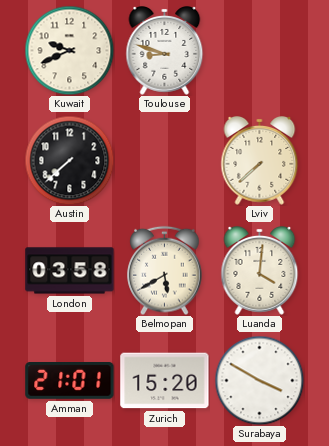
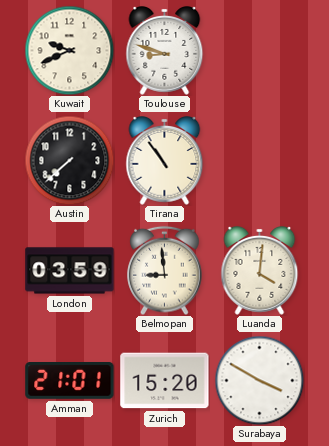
Tirana: none -> 10:54 (165, 161)
Lviv: 7:38 -> none (260, 161)
London: 03:58 -> 03:59 (70, 271)
Belmopan: 5:40 -> 8:59 (165, 270)
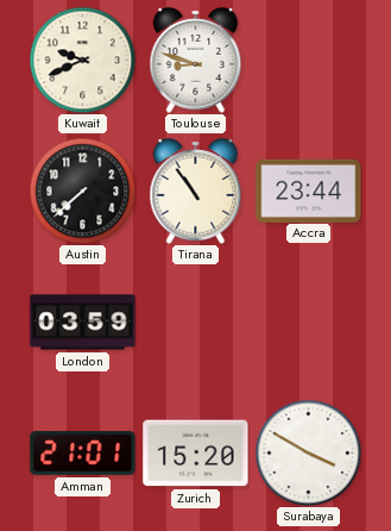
Accra: none -> 23:44 (309, 190)
Belmopan: 8:59 -> none (165, 270)
Luanda: 4:01 -> none (260, 271)
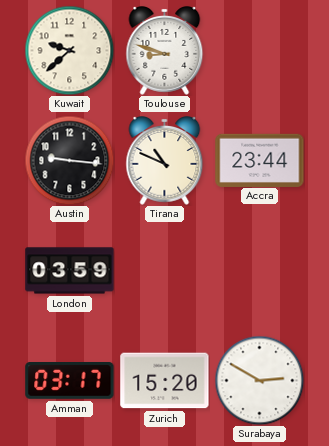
Kuwait: 9:41 -> 9:38 (69, 50)
Austin: 7:38 -> 9:16 (69, 160)
Tirana: 10:54 -> 10:49 (165, 161)
Amman: 21:01 -> 03:17 (70, 381)
Surabaya: 3:50 -> 2:50 (259, 380)
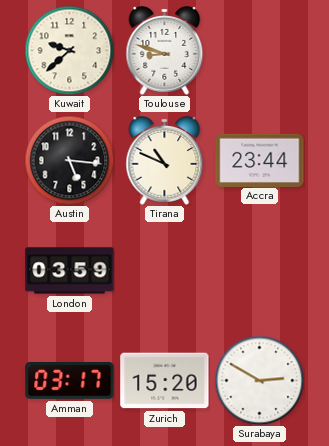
Austin: 9:16 -> 5:16 (69, 160)
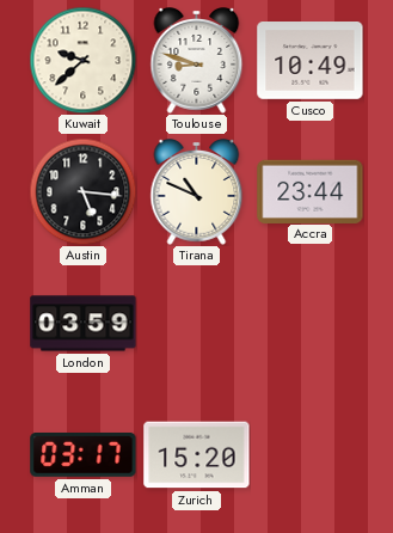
Cusco: none -> 10:49 (311, 61)
Surabaya: 2:50 -> none (259, 380)
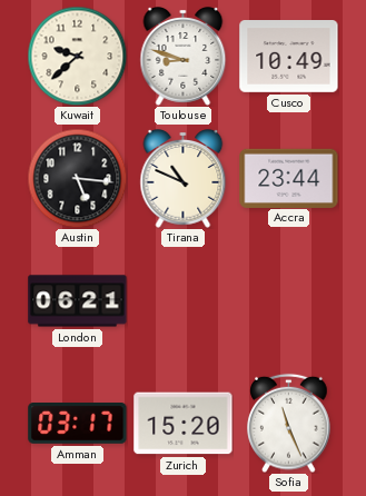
London: 03:59 -> 06:21 (78, 301)
Sofia: none -> 11:26 (289, 423)
